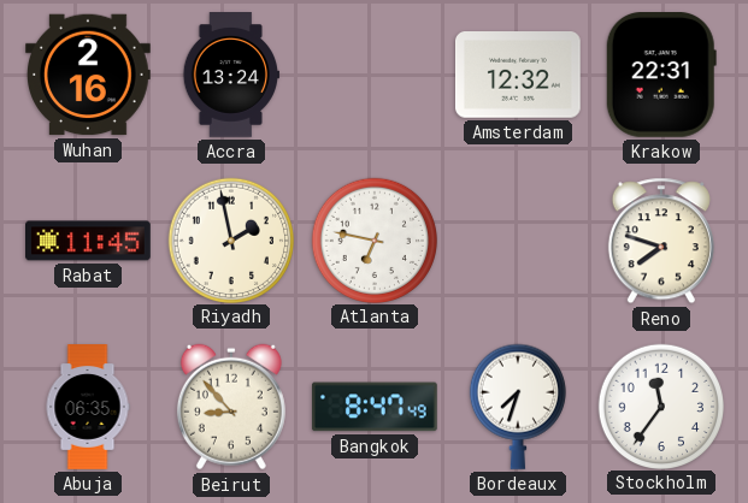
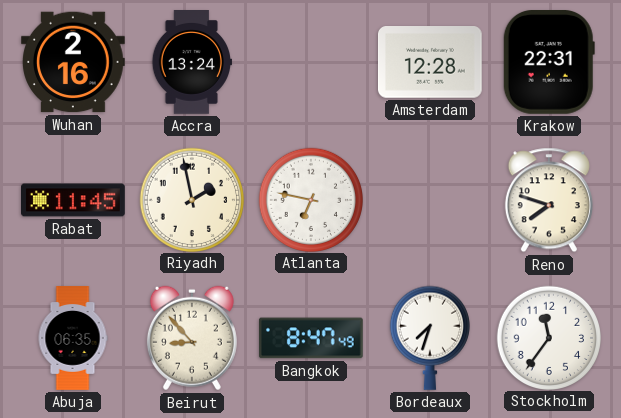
Amsterdam: 12:32 -> 12:28 (431, 63)
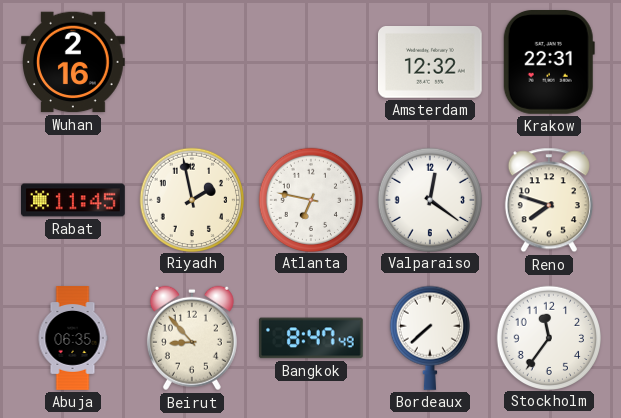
Accra: 13:24 -> none (191, 63)
Amsterdam: 12:28 -> 12:32 (431, 63)
Valparaiso: none -> 12:21 (429, 199)
Bordeaux: 7:33 -> 7:38 (430, 338)
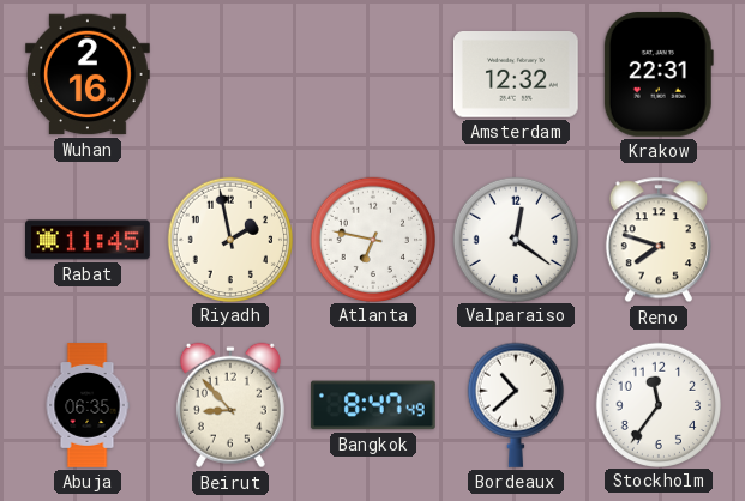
Bordeaux: 7:38 -> 10:38 (516, 405)
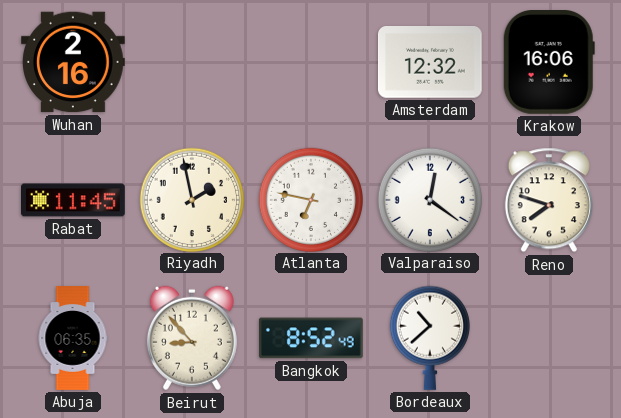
Krakow: 22:31 -> 16:06 (549, 63)
Bangkok: 8:47 -> 8:52 (311, 338)
Stockholm: 11:36 -> none (657, 404)
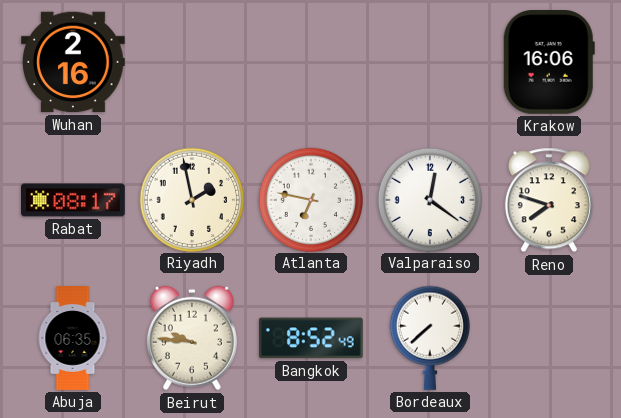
Amsterdam: 12:32 -> none (431, 63)
Rabat: 11:45 -> 08:17 (74, 200)
Beirut: 8:53 -> 9:46 (192, 338)
Bordeaux: 10:38 -> 7:38 (430, 338)
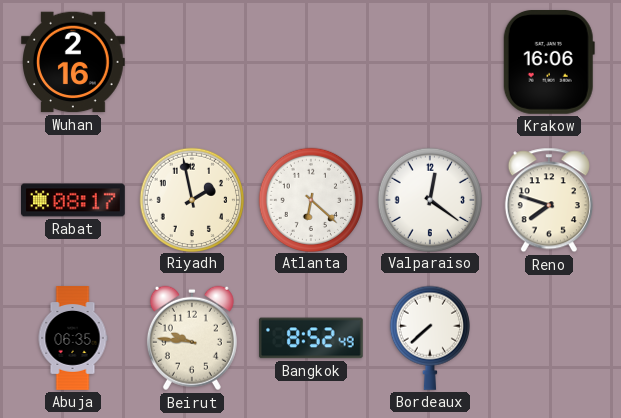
Atlanta: 6:47 -> 6:22 (310, 199)
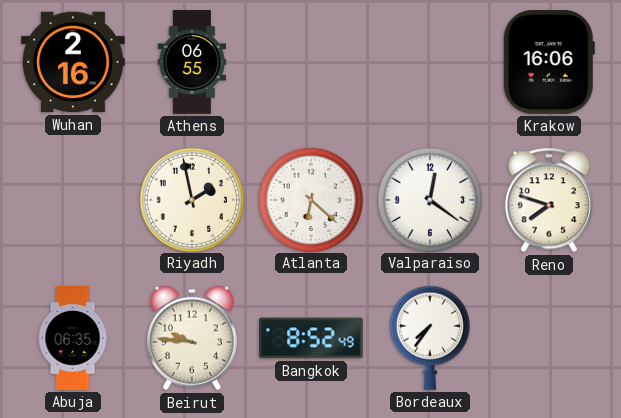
Athens: none -> 06:55 (192, 62)
Rabat: 08:17 -> none (74, 200)
Bordeaux: 7:38 -> 7:36 (430, 338)
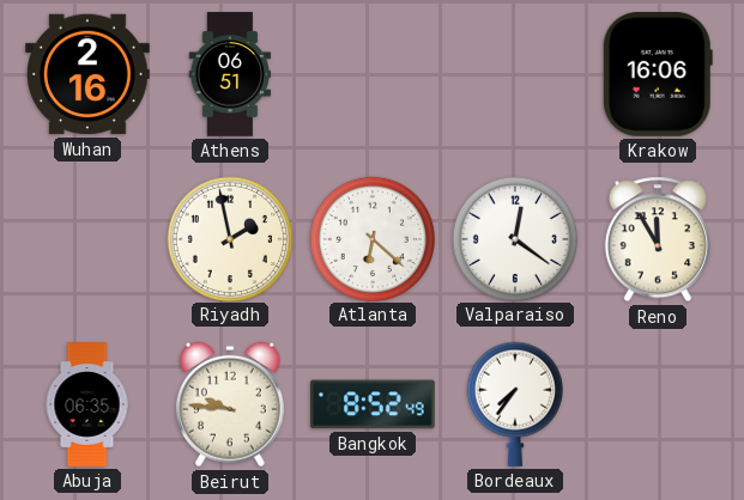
Athens: 06:55 -> 06:51 (230, 74)
Reno: 7:48 -> 11:55 (658, 239)
